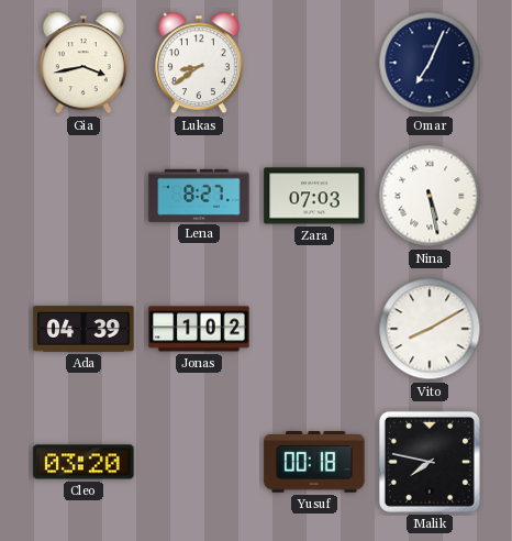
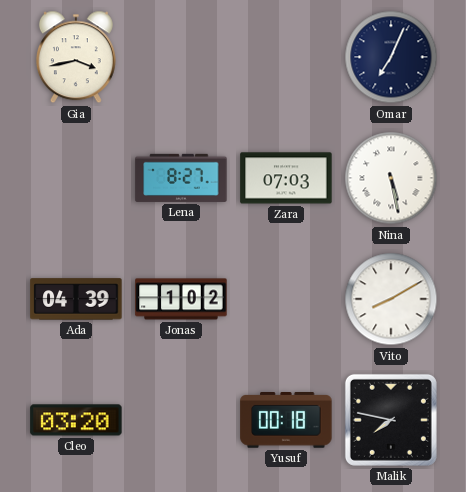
Lukas: 8:39 -> none (199, 63)
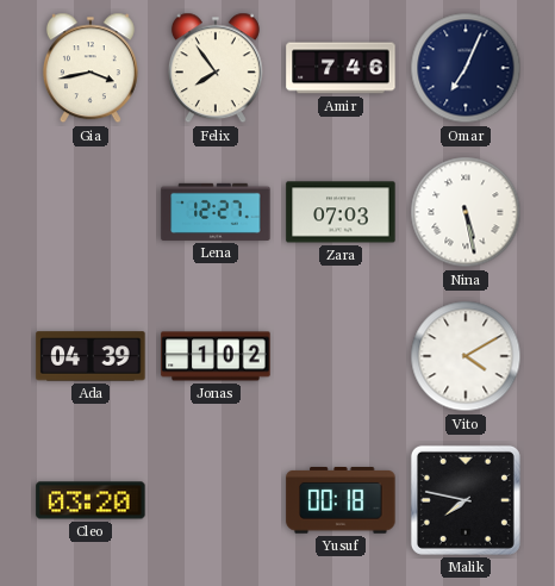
Felix: none -> 7:54 (216, 68)
Amir: none -> 7:46 (341, 68)
Lena: 8:27 -> 12:27 (216, 212)
Vito: 8:10 -> 4:10 (466, 356)
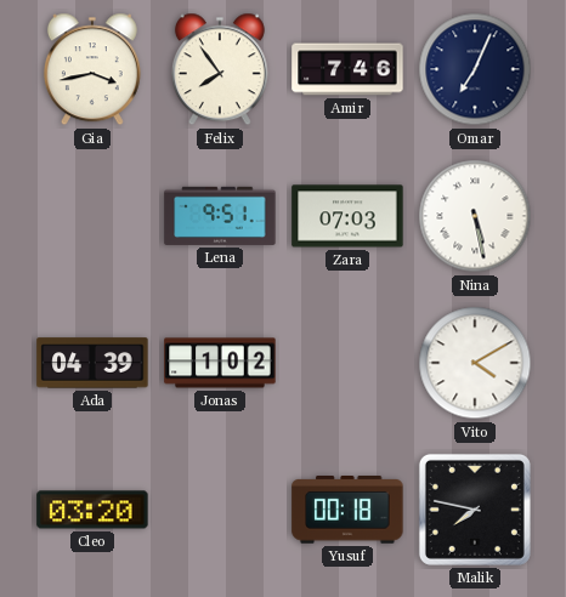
Lena: 12:27 -> 9:51 (220, 216)
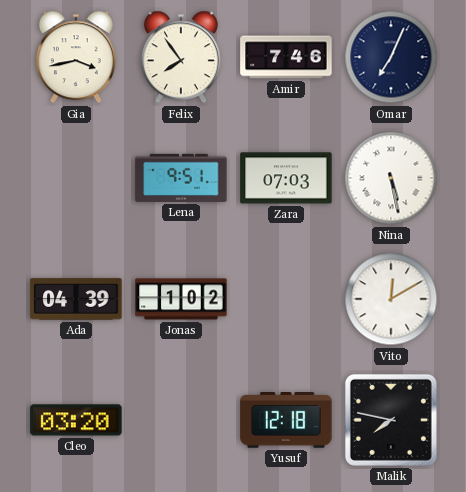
Vito: 4:10 -> 12:10 (391, 299)
Yusuf: 00:18 -> 12:18 (286, 421)
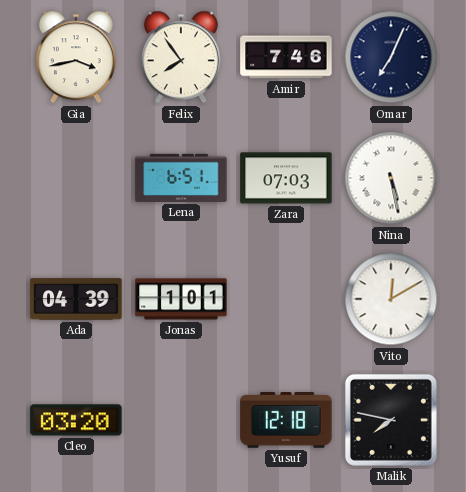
Lena: 9:51 -> 6:51 (181, 178)
Jonas: 1:02 -> 1:01 (181, 299)
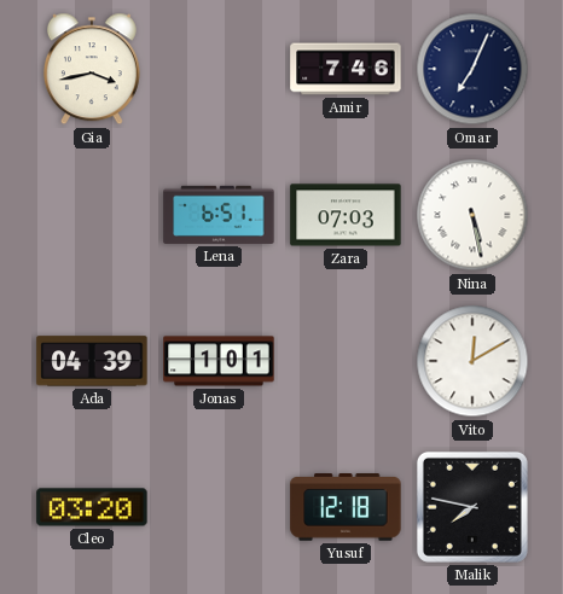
Felix: 7:54 -> none (181, 57)
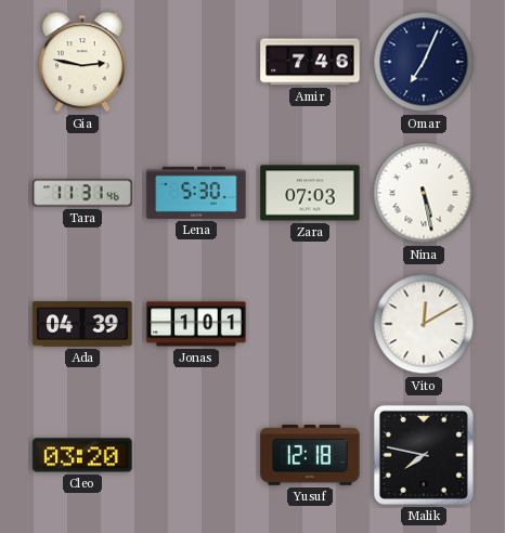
Gia: 3:43 -> 2:47 (82, 62)
Tara: none -> 11:31 (82, 193)
Lena: 6:51 -> 5:30 (196, 193)
